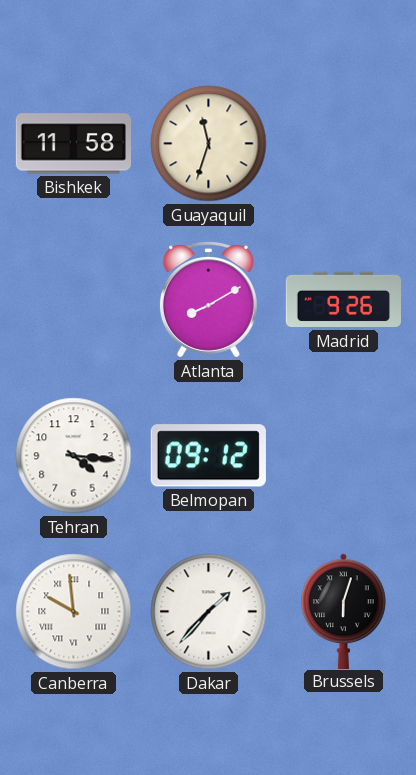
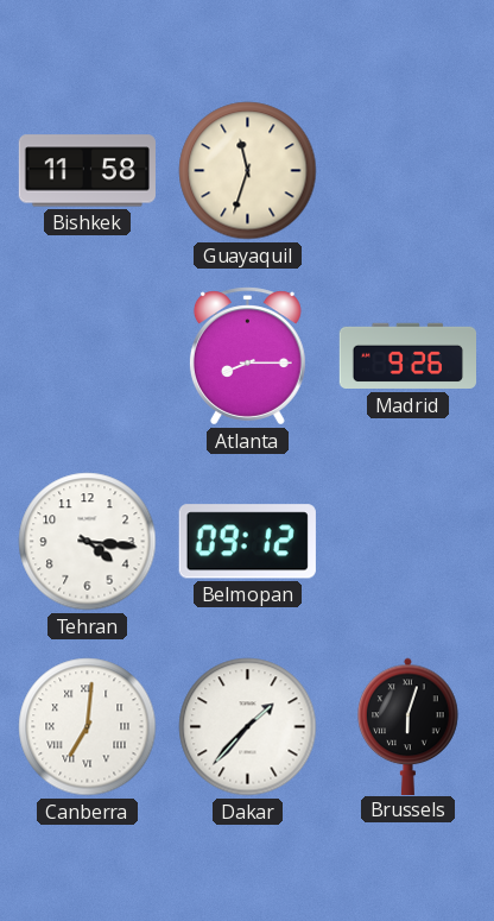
Atlanta: 8:10 -> 8:15 (247, 357)
Canberra: 9:59 -> 7:01 (88, 727)
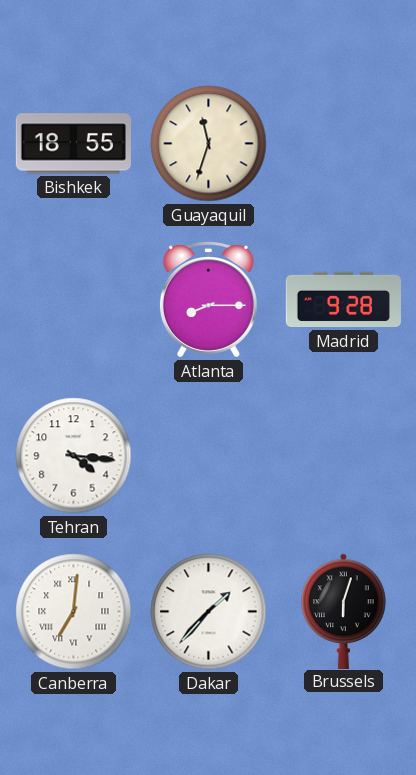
Bishkek: 11:58 -> 18:55 (73, 144)
Madrid: 9:26 -> 9:28 (343, 300)
Belmopan: 09:12 -> none (247, 542)
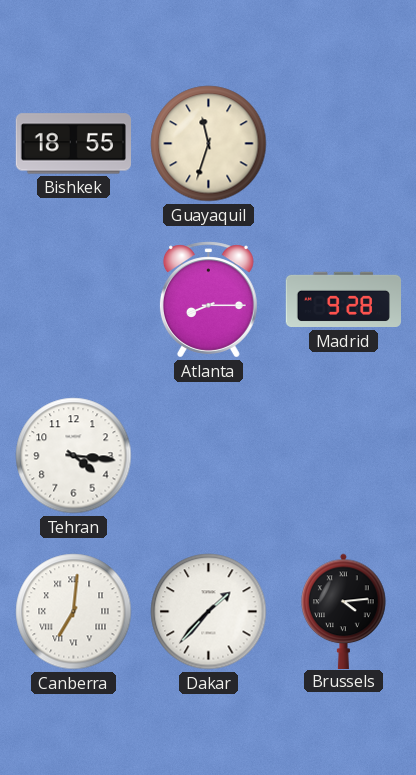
Brussels: 6:03 -> 4:14 (344, 611)
